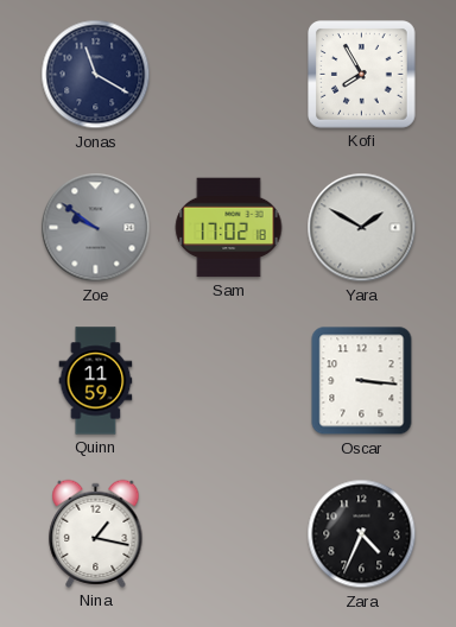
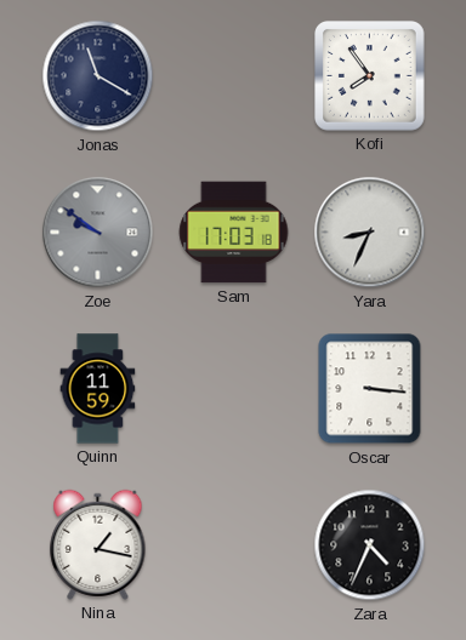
Kofi: 7:55 -> 7:54 (370, 76)
Sam: 17:02 -> 17:03 (234, 233)
Yara: 1:50 -> 8:34 (370, 233)
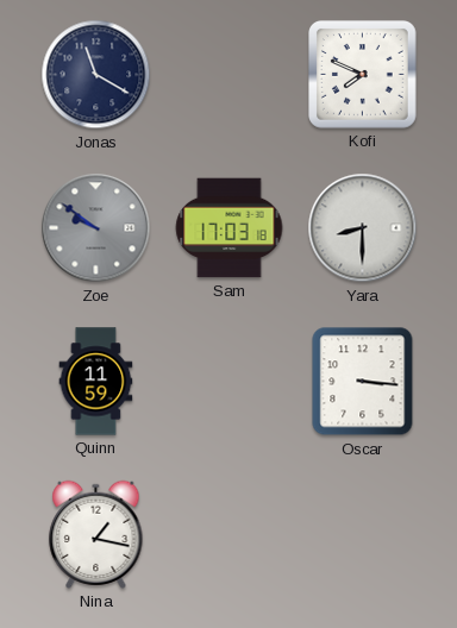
Kofi: 7:54 -> 7:49 (363, 75)
Yara: 8:34 -> 8:30 (363, 228)
Zara: 4:34 -> none (370, 545)
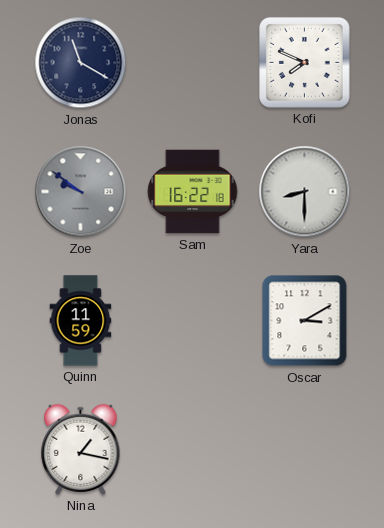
Sam: 17:03 -> 16:22 (193, 192)
Oscar: 3:16 -> 3:10 (305, 321)
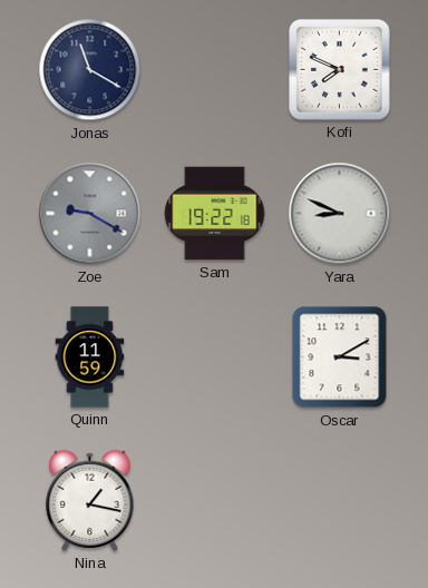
Zoe: 9:51 -> 9:20 (90, 214)
Sam: 16:22 -> 19:22 (215, 214)
Yara: 8:30 -> 8:49 (340, 214)
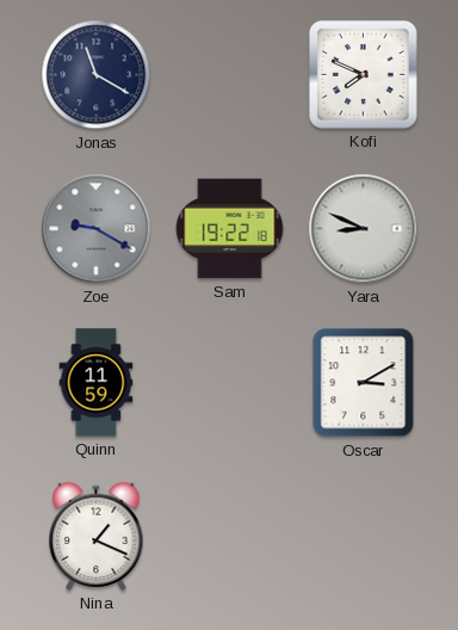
Nina: 1:17 -> 1:19 (97, 536)
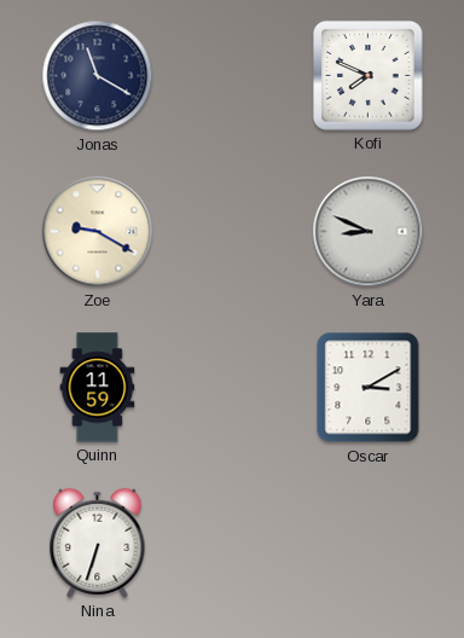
Zoe dial: grey -> cream (98, 232)
Sam: 19:22 -> none (230, 229)
Nina: 1:19 -> 6:33 (98, 543)
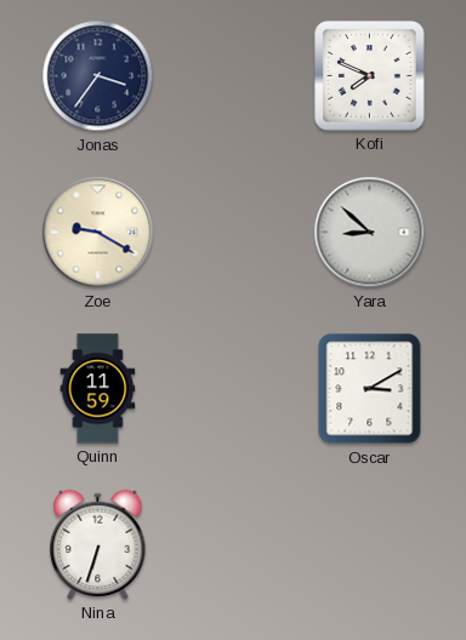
Jonas: 11:20 -> 3:36 (98, 76)
Yara: 8:49 -> 8:52 (370, 233)
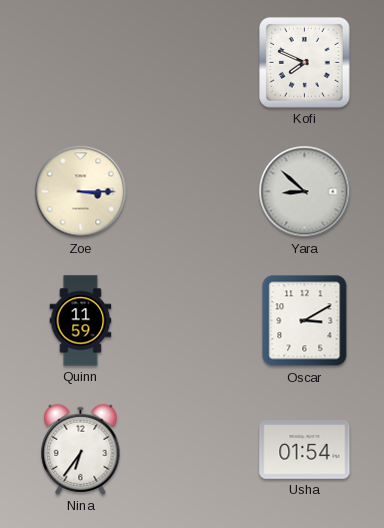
Jonas: 3:36 -> none (98, 76)
Zoe: 9:20 -> 3:15 (81, 192)
Nina: 6:33 -> 6:36 (81, 449)
Usha: none -> 01:54 (305, 450)
